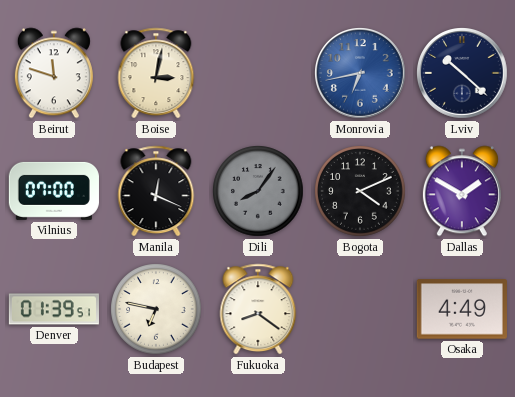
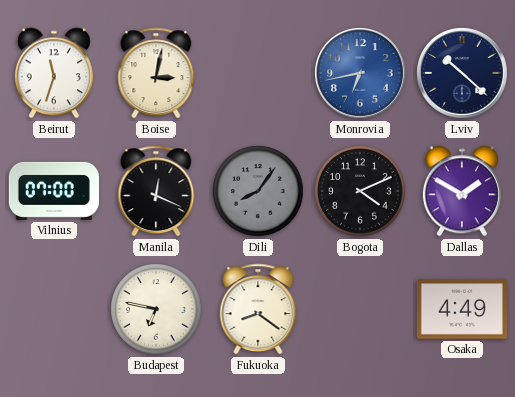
Beirut: 11:48 -> 11:33 (54, 73)
Denver: 01:39 -> none (54, 309)
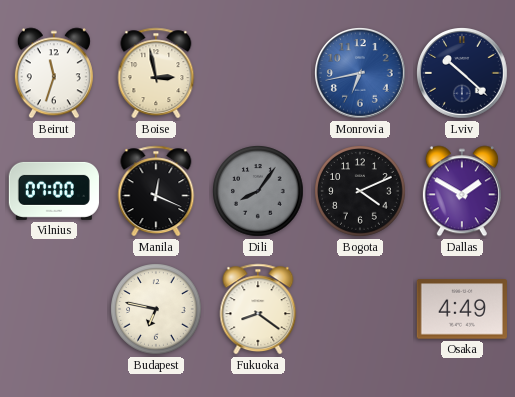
Boise: 3:02 -> 2:58 (156, 73)
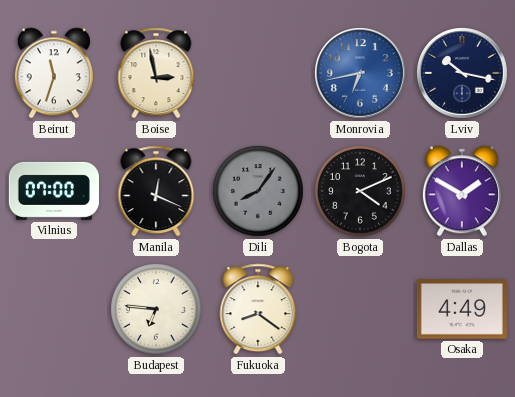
Lviv: 10:22 -> 10:17 (463, 74)
Budapest: 6:47 -> 6:46 (156, 309)
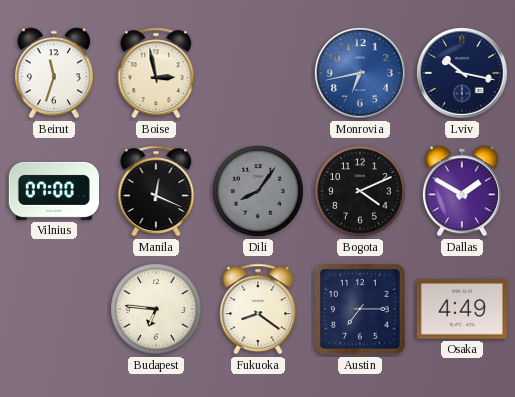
Austin: none -> 7:15 (360, 309)
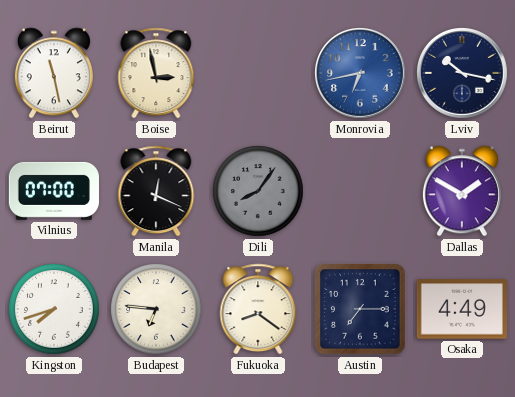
Beirut: 11:33 -> 11:28 (54, 73)
Bogota: 4:11 -> none (360, 191)
Kingston: none -> 7:42 (54, 309)
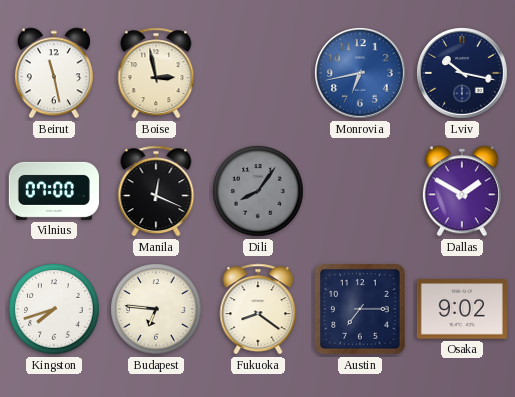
Osaka: 4:49 -> 9:02 (462, 309)
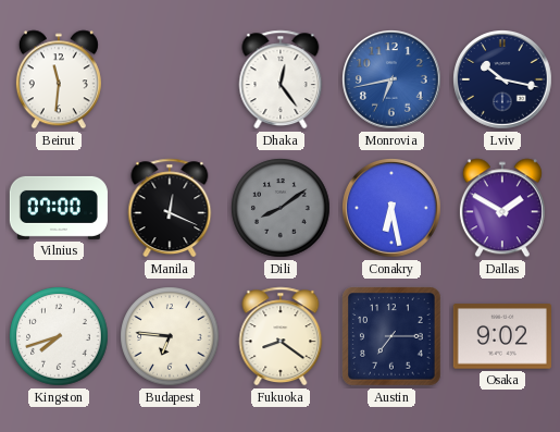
Beirut: 11:28 -> 11:31 (59, 79)
Boise: 2:58 -> none (156, 73)
Dhaka: none -> 12:24 (281, 79)
Dili: 8:06 -> 8:09 (281, 208)
Conakry: none -> 6:28 (393, 209)
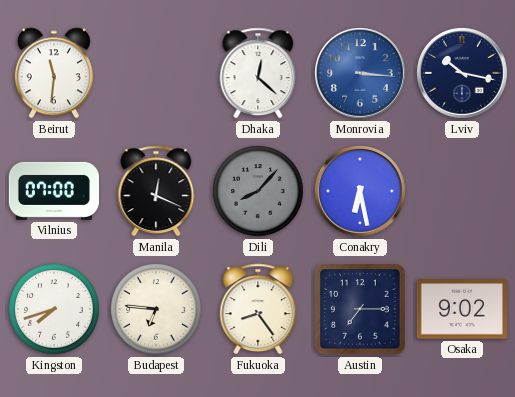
Dhaka: 12:24 -> 12:22 (258, 73)
Monrovia: 6:43 -> 3:16 (361, 74)
Dili: 8:09 -> 8:07 (258, 191)
Dallas: 1:50 -> none (502, 208)
Fukuoka: 8:21 -> 8:24 (258, 309)
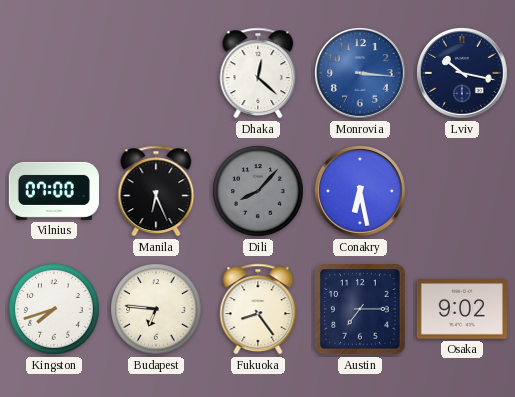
Beirut: 11:31 -> none (54, 73)
Manila: 12:19 -> 6:26 (156, 191)
